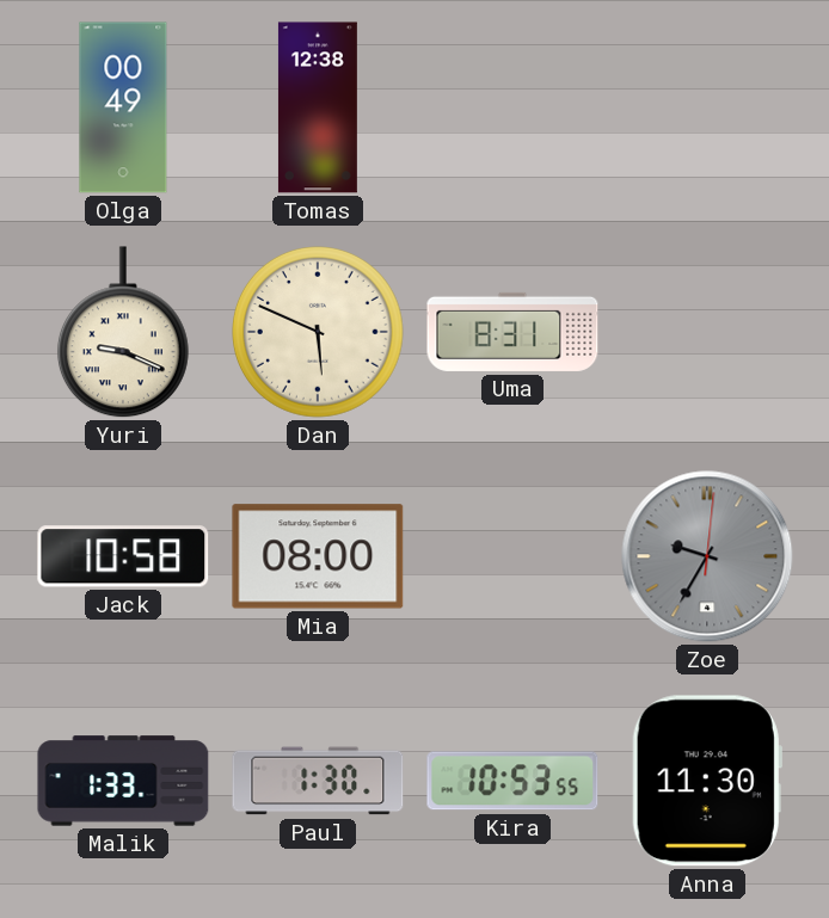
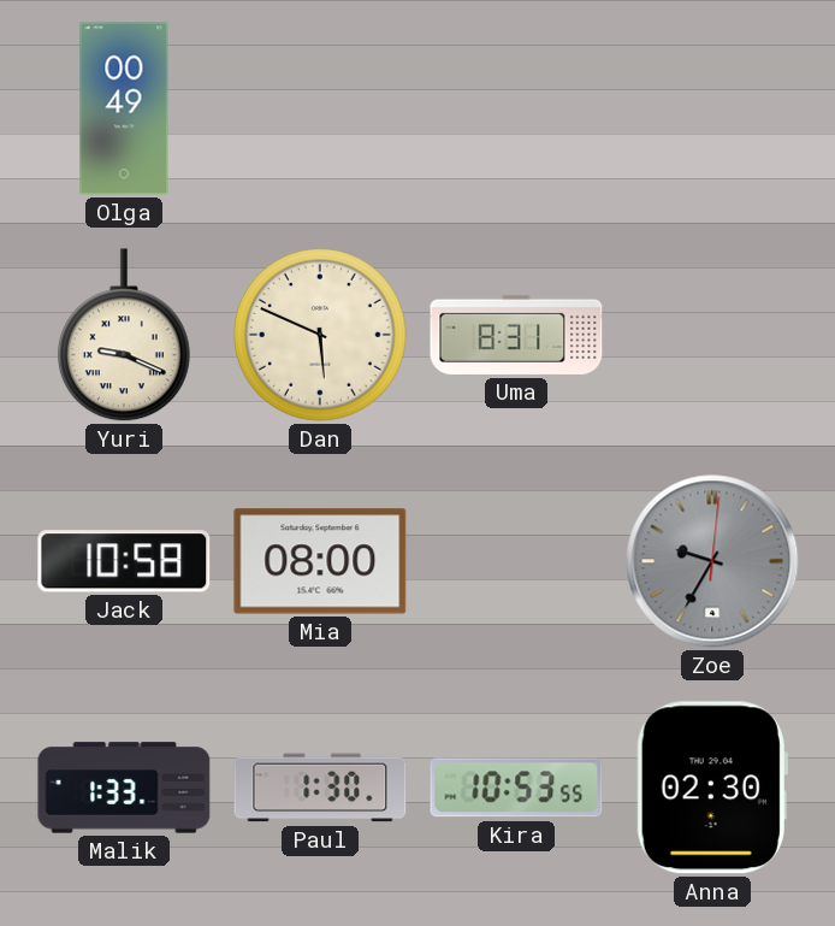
Tomas: 12:38 -> none (318, 107)
Anna: 11:30 -> 02:30 (712, 788)
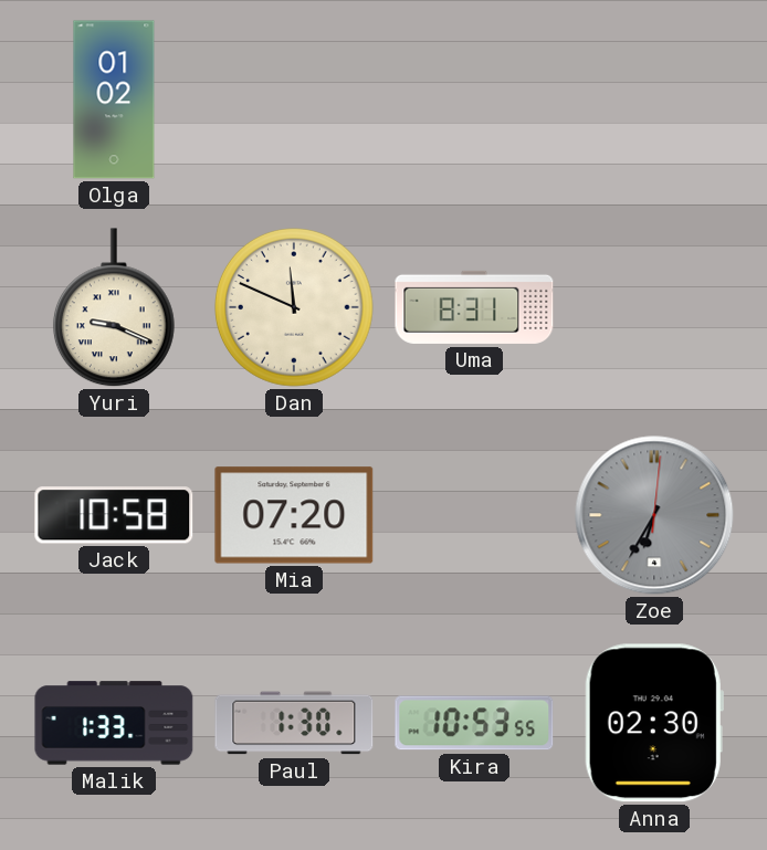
Olga: 00:49 -> 01:02 (114, 99)
Dan: 5:49 -> 11:49 (295, 308)
Mia: 08:00 -> 07:20 (294, 515)
Zoe: 9:35 -> 6:35 (654, 515)
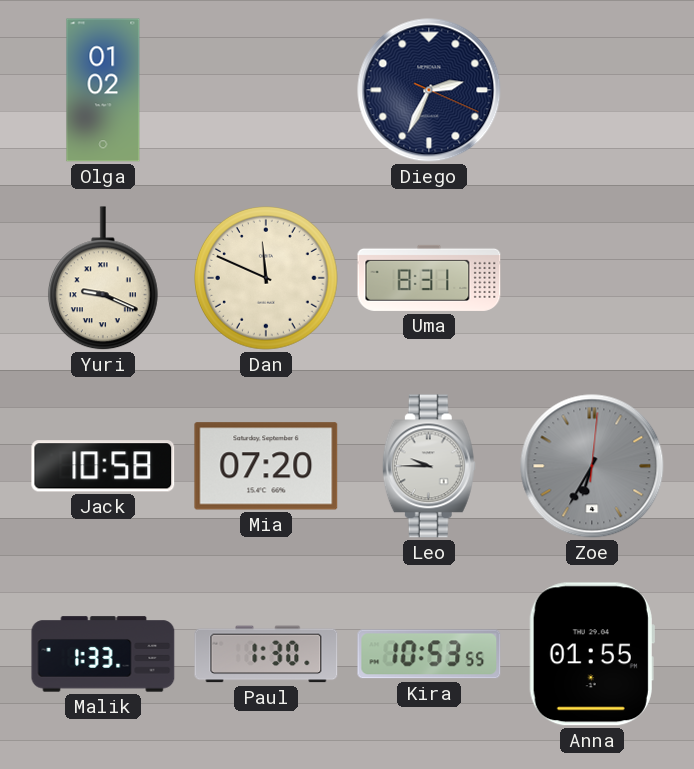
Diego: none -> 2:34 (429, 90)
Leo: none -> 9:45 (429, 466)
Anna: 02:30 -> 01:55 (592, 654)
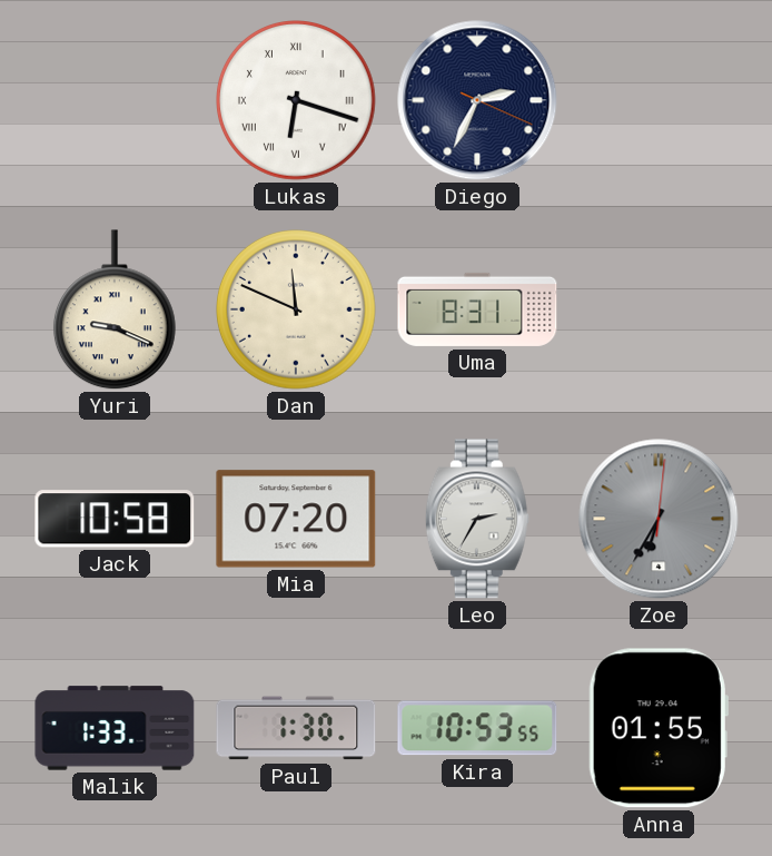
Olga: 01:02 -> none (103, 90)
Lukas: none -> 6:18 (297, 101)
Leo: 9:45 -> 2:35 (477, 519)
